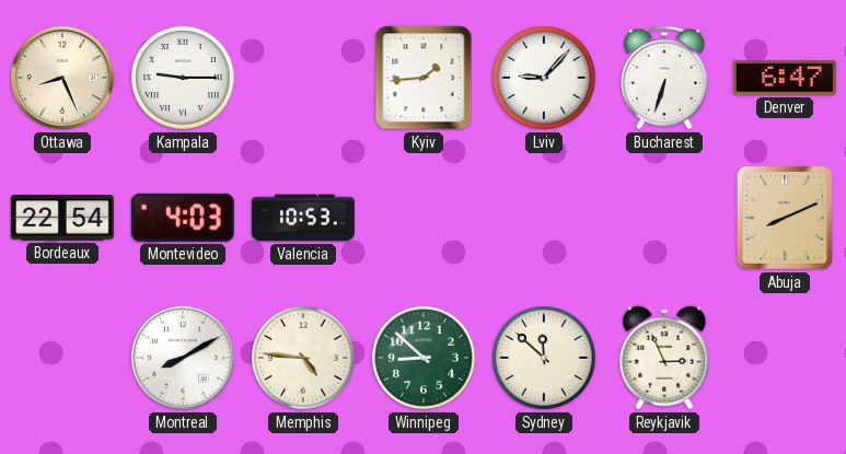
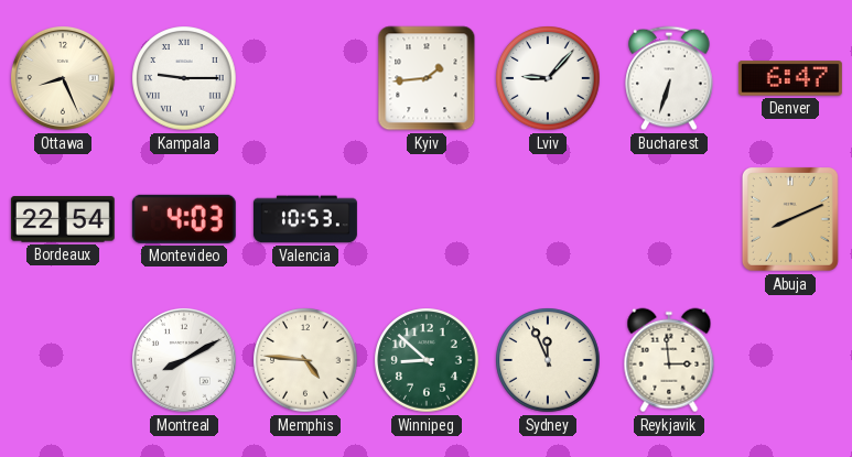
Sydney: 11:52 -> 11:56 (548, 360)
Reykjavik: 2:56 -> 2:59 (669, 360)
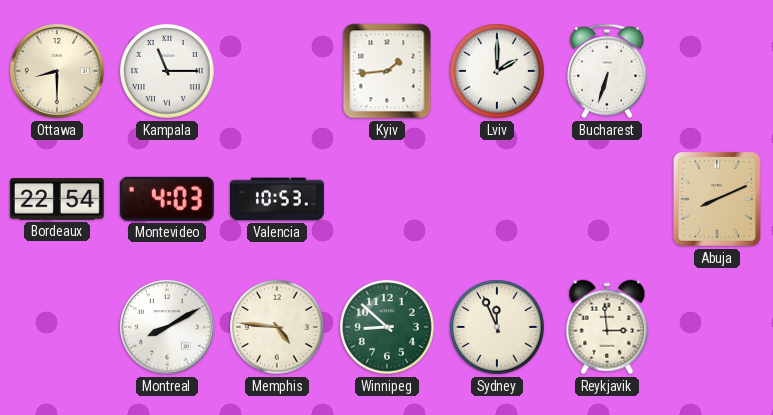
Ottawa: 8:26 -> 8:30 (57, 71)
Kampala: 9:15 -> 11:15 (167, 71)
Lviv: 9:07 -> 2:00 (497, 71)
Denver: 6:47 -> none (790, 78)
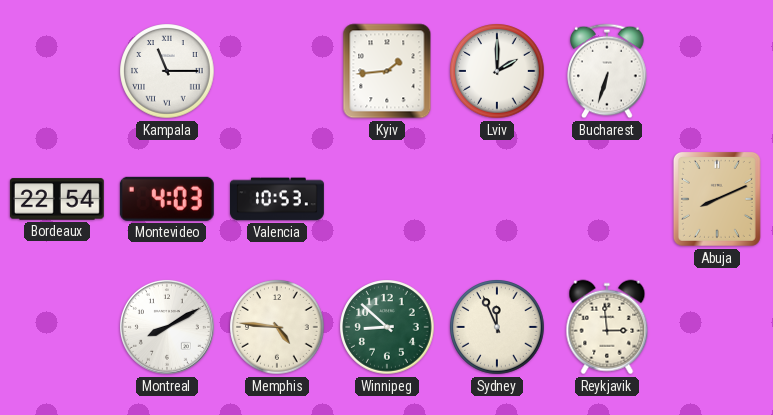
Ottawa: 8:30 -> none (57, 71)
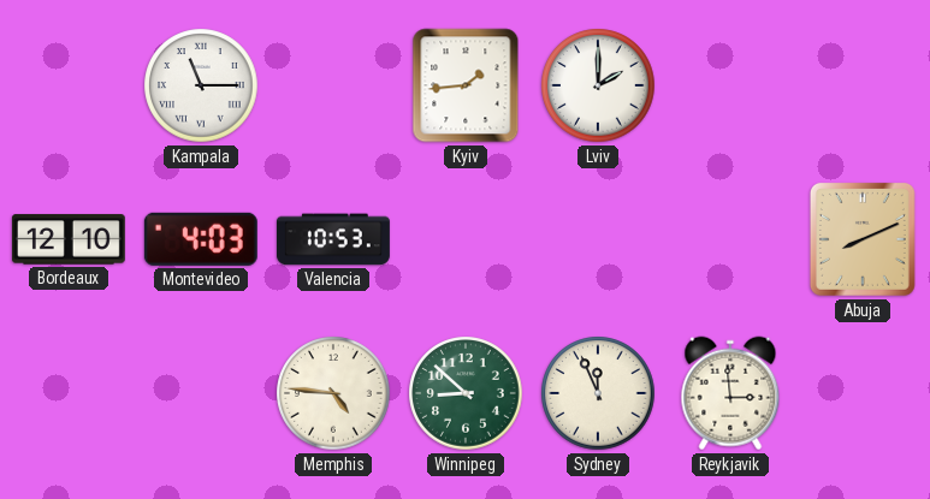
Bucharest: 6:33 -> none (607, 71)
Bordeaux: 22:54 -> 12:10 (69, 239)
Montreal: 8:10 -> none (167, 327)
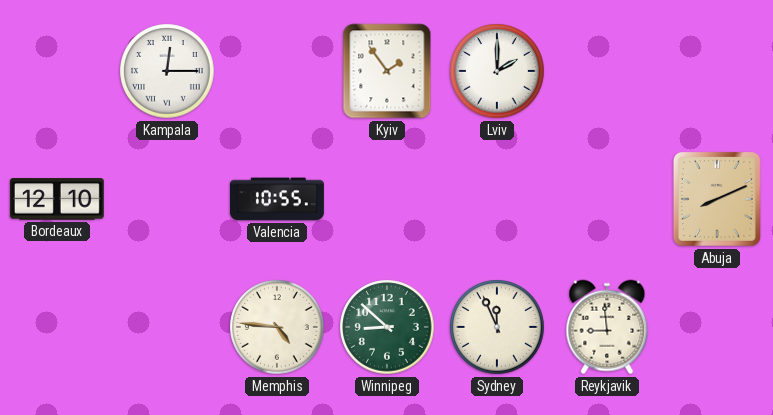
Kampala: 11:15 -> 12:15 (167, 71)
Kyiv: 1:44 -> 1:54 (387, 71)
Montevideo: 4:03 -> none (201, 239)
Valencia: 10:53 -> 10:55 (277, 199)
Reykjavik: 2:59 -> 8:59 (607, 327)
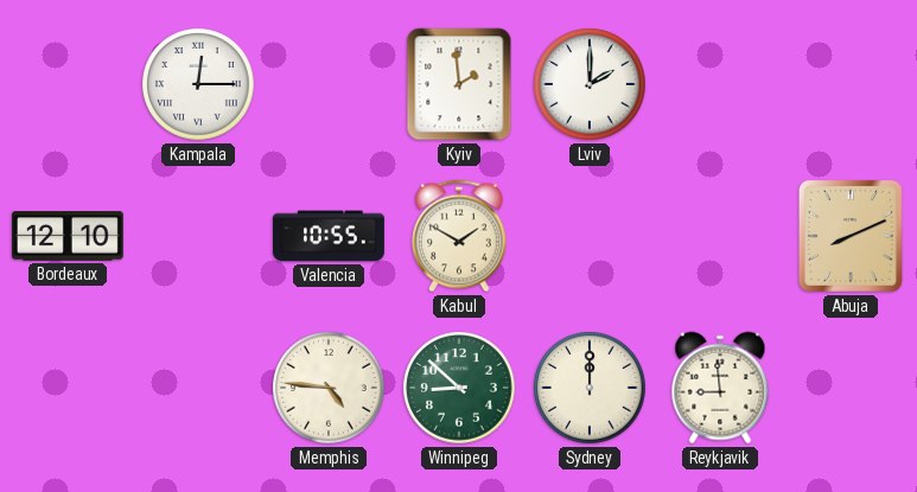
Kyiv: 1:54 -> 1:59 (459, 84)
Kabul: none -> 1:50 (459, 236)
Sydney: 11:56 -> 12:00 (590, 388)
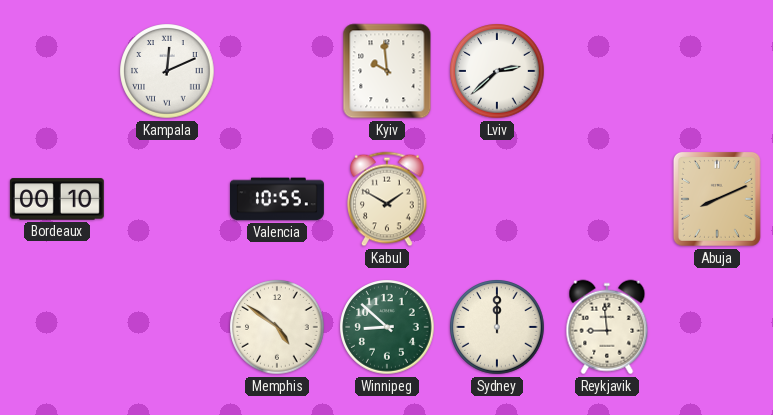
Kampala: 12:15 -> 12:11 (167, 71)
Kyiv: 1:59 -> 9:59 (387, 71)
Lviv: 2:00 -> 2:38 (497, 71)
Bordeaux: 12:10 -> 00:10 (57, 199)
Memphis: 4:46 -> 4:51 (277, 327)
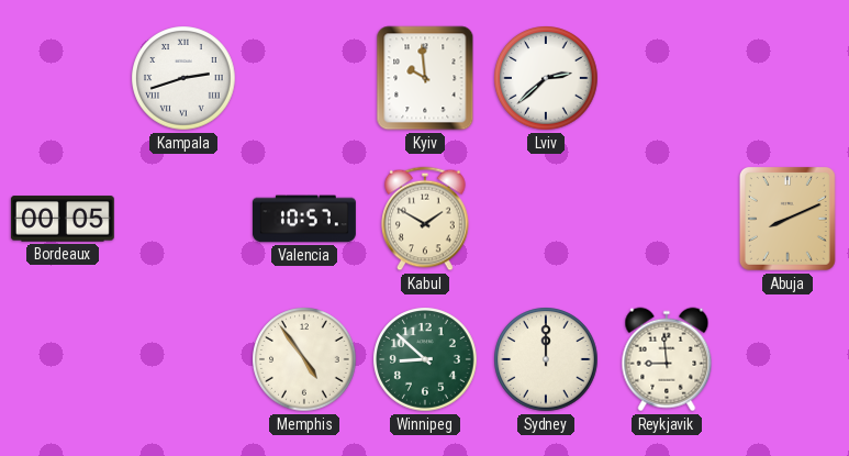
Kampala: 12:11 -> 2:42 (183, 78)
Bordeaux: 00:10 -> 00:05 (63, 219)
Valencia: 10:55 -> 10:57 (304, 219)
Memphis: 4:51 -> 4:54 (304, 359)
